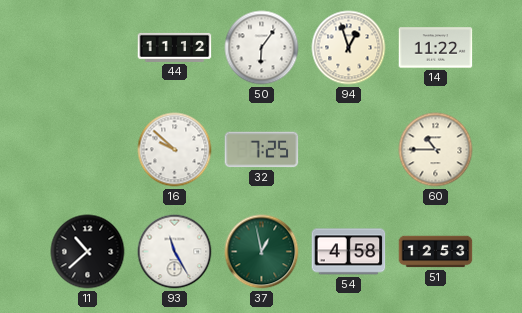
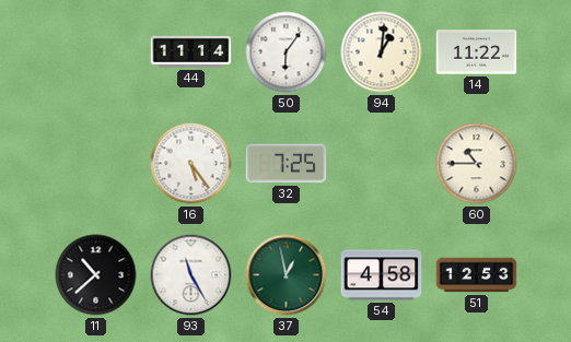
44: 11:12 -> 11:14 (191, 51)
94: 12:57 -> 1:01 (382, 52)
16: 9:52 -> 5:24 (191, 164)
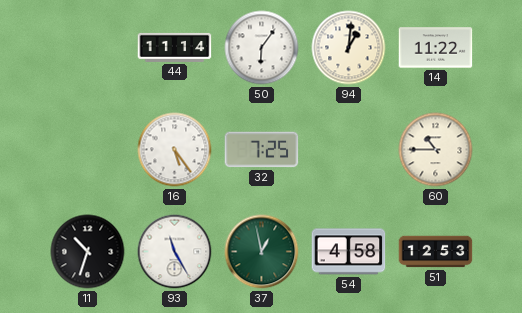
11: 10:38 -> 10:33 (88, 252)
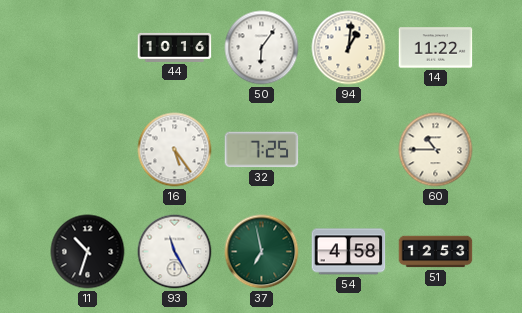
44: 11:14 -> 10:16 (175, 47)
37: 12:58 -> 6:58 (262, 252)
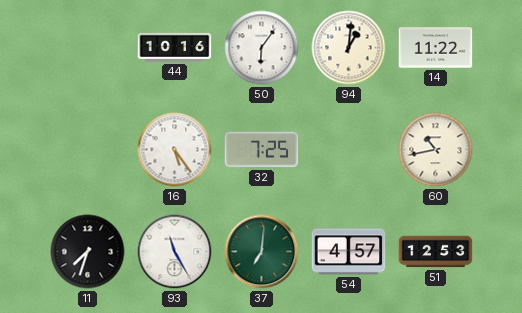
60: 10:45 -> 10:43 (436, 150)
11: 10:33 -> 7:33 (88, 252)
37: 6:58 -> 7:01 (262, 252)
54: 4:58 -> 4:57 (349, 252)
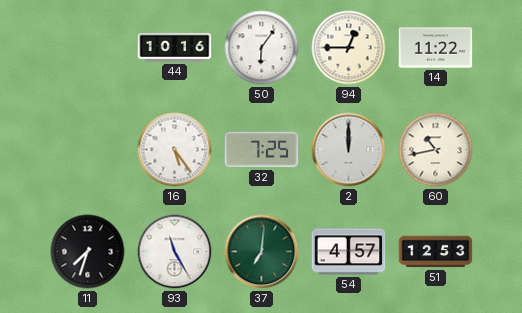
94: 1:01 -> 12:45 (349, 48)
2: none -> 12:00 (349, 150)
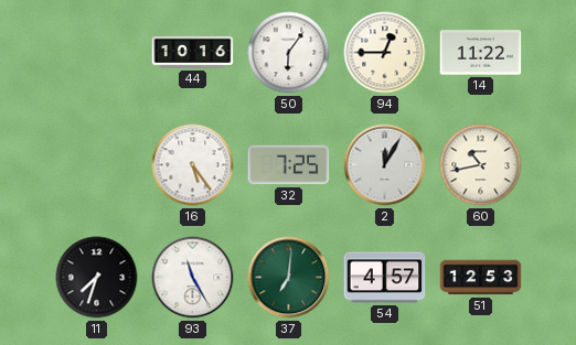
2: 12:00 -> 12:05 (385, 165)
